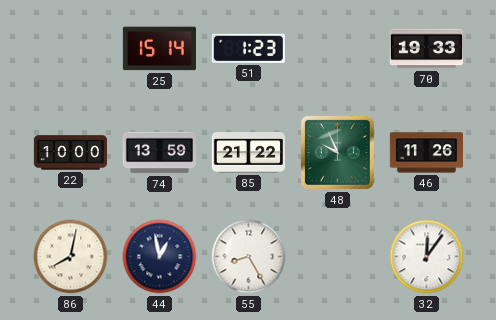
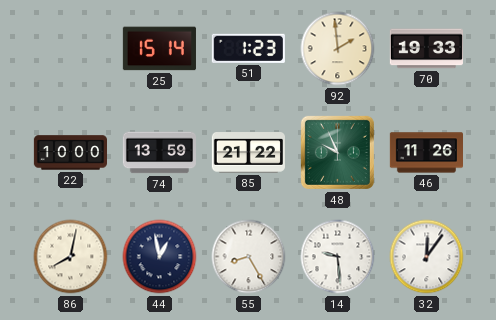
92: none -> 1:59 (338, 49)
14: none -> 9:29 (338, 257)
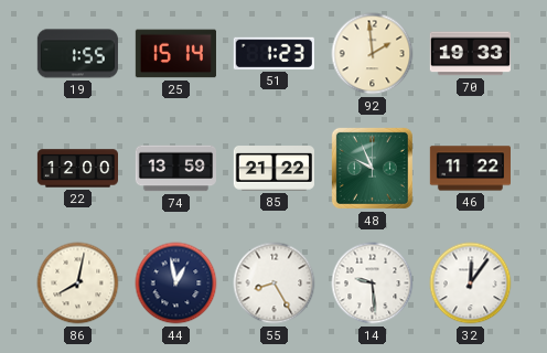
19: none -> 1:55 (77, 54)
22: 10:00 -> 12:00 (77, 169)
46: 11:26 -> 11:22 (470, 169)
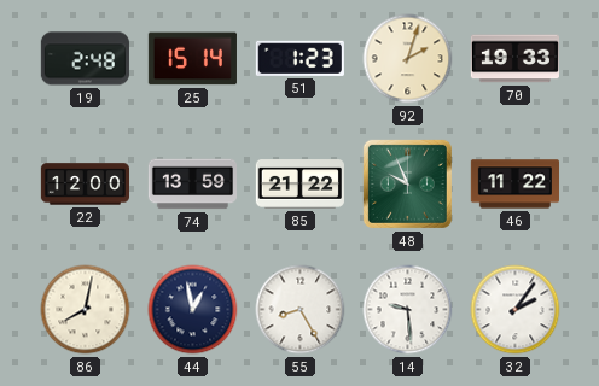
19: 1:55 -> 2:48 (85, 59)
92: 1:59 -> 2:03 (408, 59)
32: 12:06 -> 2:06 (516, 310)
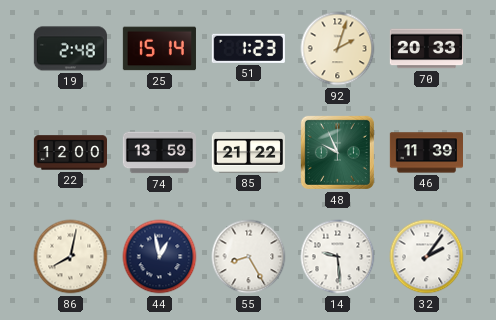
70: 19:33 -> 20:33 (426, 49)
46: 11:22 -> 11:39 (426, 153)
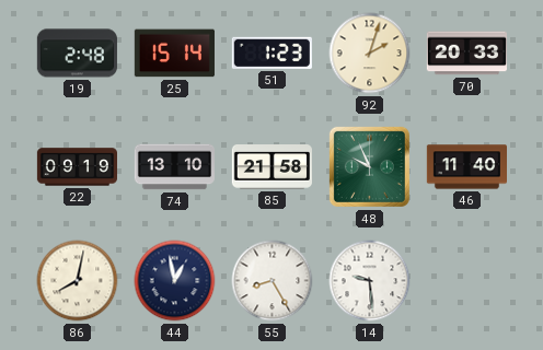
22: 12:00 -> 09:19 (77, 167)
74: 13:59 -> 13:10 (174, 167)
85: 21:22 -> 21:58 (271, 167)
46: 11:39 -> 11:40 (466, 167)
32: 2:06 -> none (427, 257)
